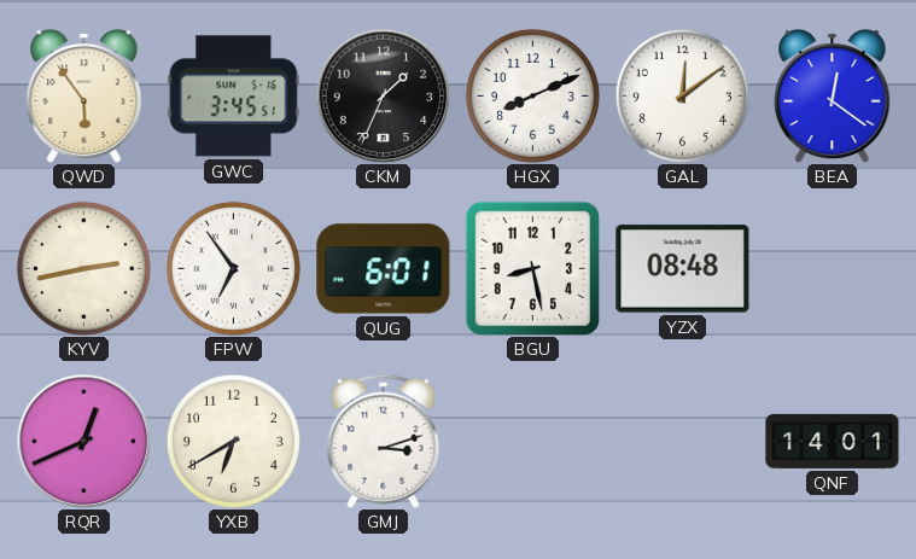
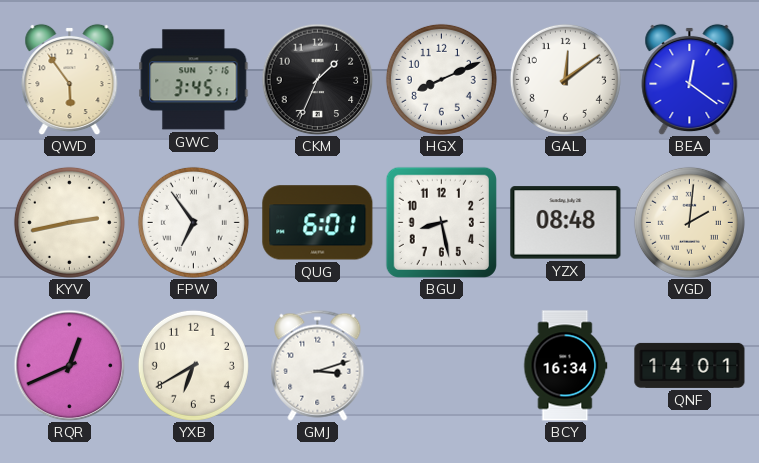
VGD: none -> 2:01 (689, 222)
BCY: none -> 16:34 (566, 366)
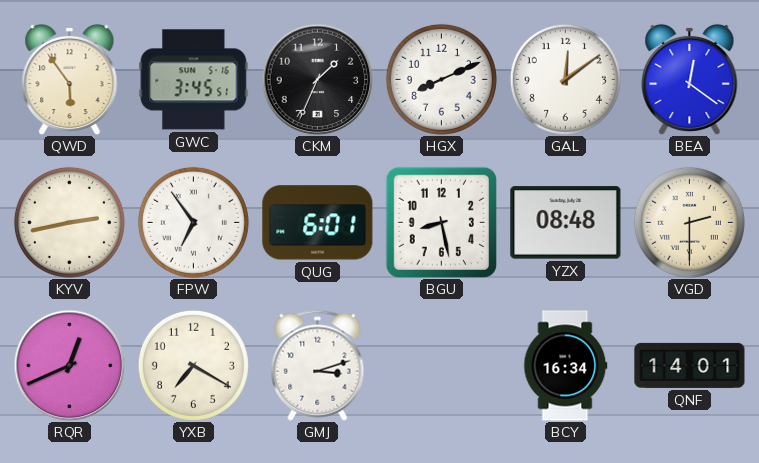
VGD: 2:01 -> 2:30 (689, 222)
YXB: 6:40 -> 7:20 (193, 365)
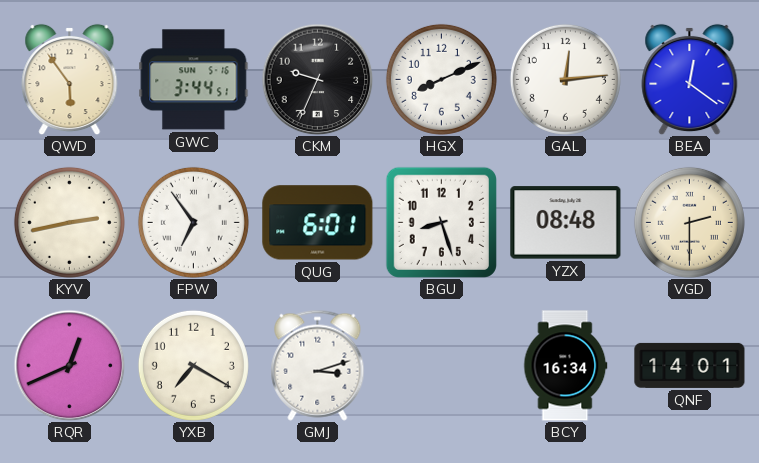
GWC: 3:45 -> 3:44 (194, 80)
CKM: 1:34 -> 9:34 (317, 79)
GAL: 12:09 -> 12:14 (565, 79)
BGU: 8:28 -> 8:27 (441, 222)
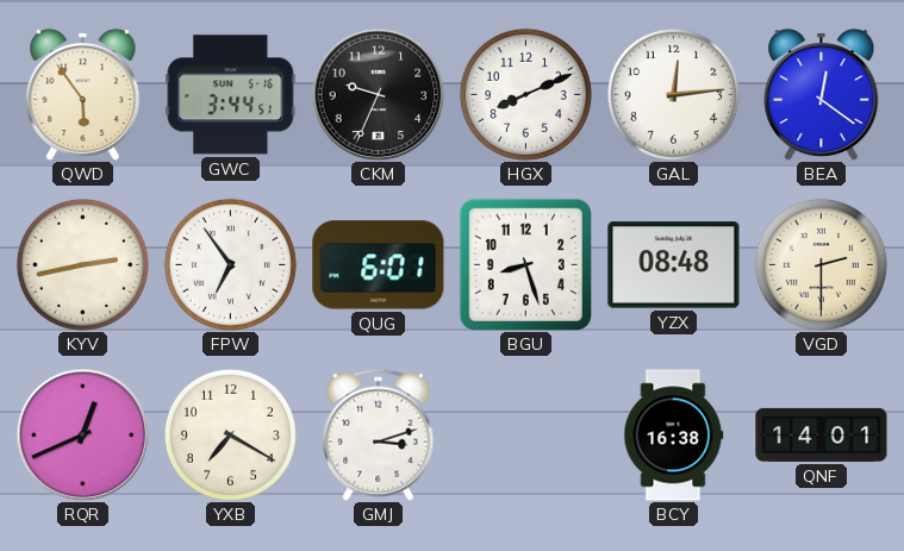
BCY: 16:34 -> 16:38 (674, 436)
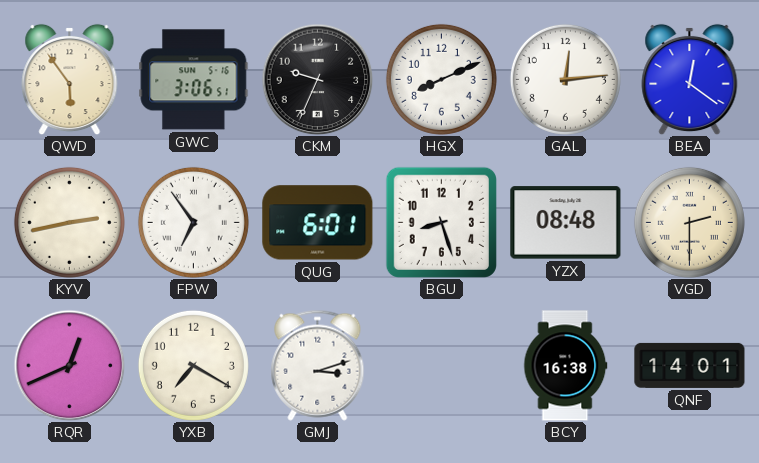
GWC: 3:44 -> 3:06 (194, 80)
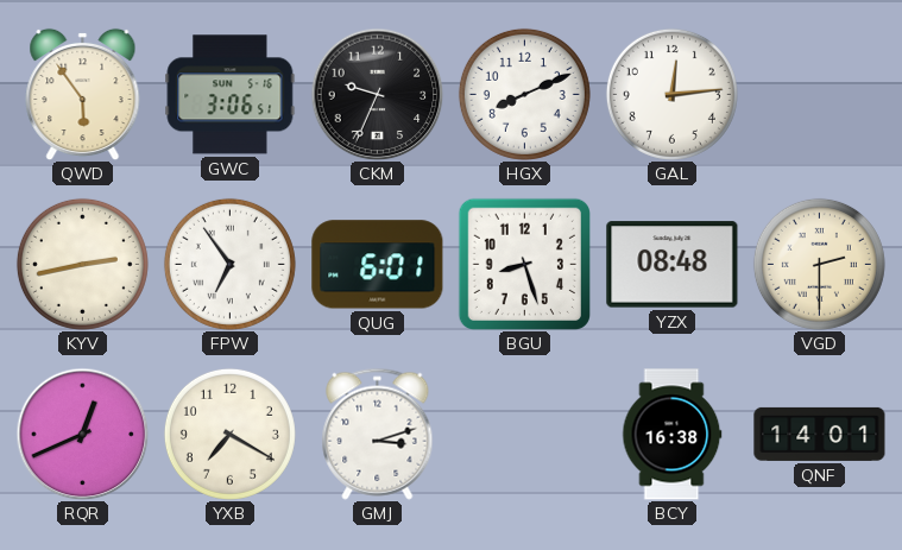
BEA: 12:21 -> none (690, 79)
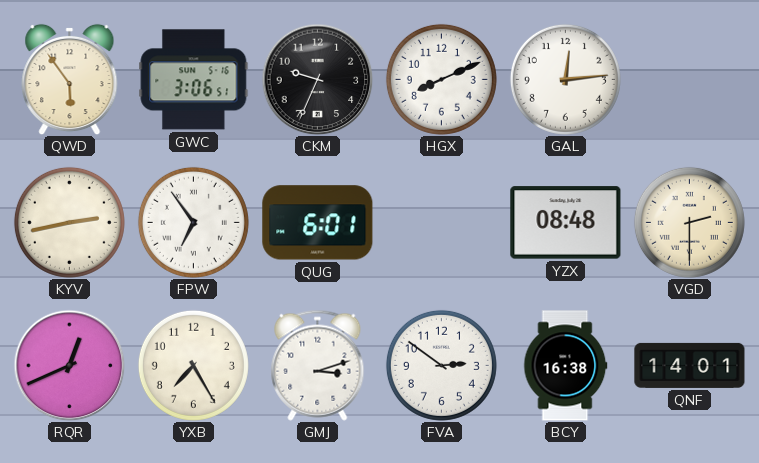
BGU: 8:27 -> none (524, 264)
YXB: 7:20 -> 7:25 (193, 365)
FVA: none -> 2:51 (441, 365)
